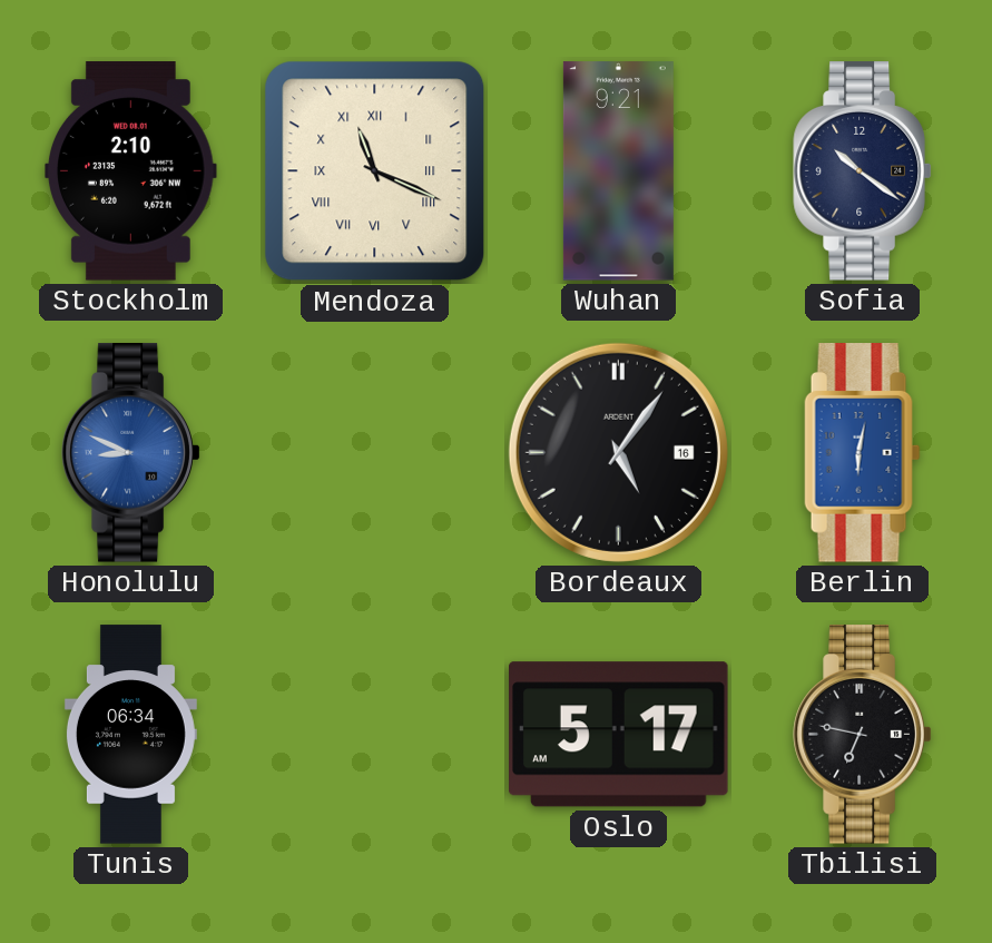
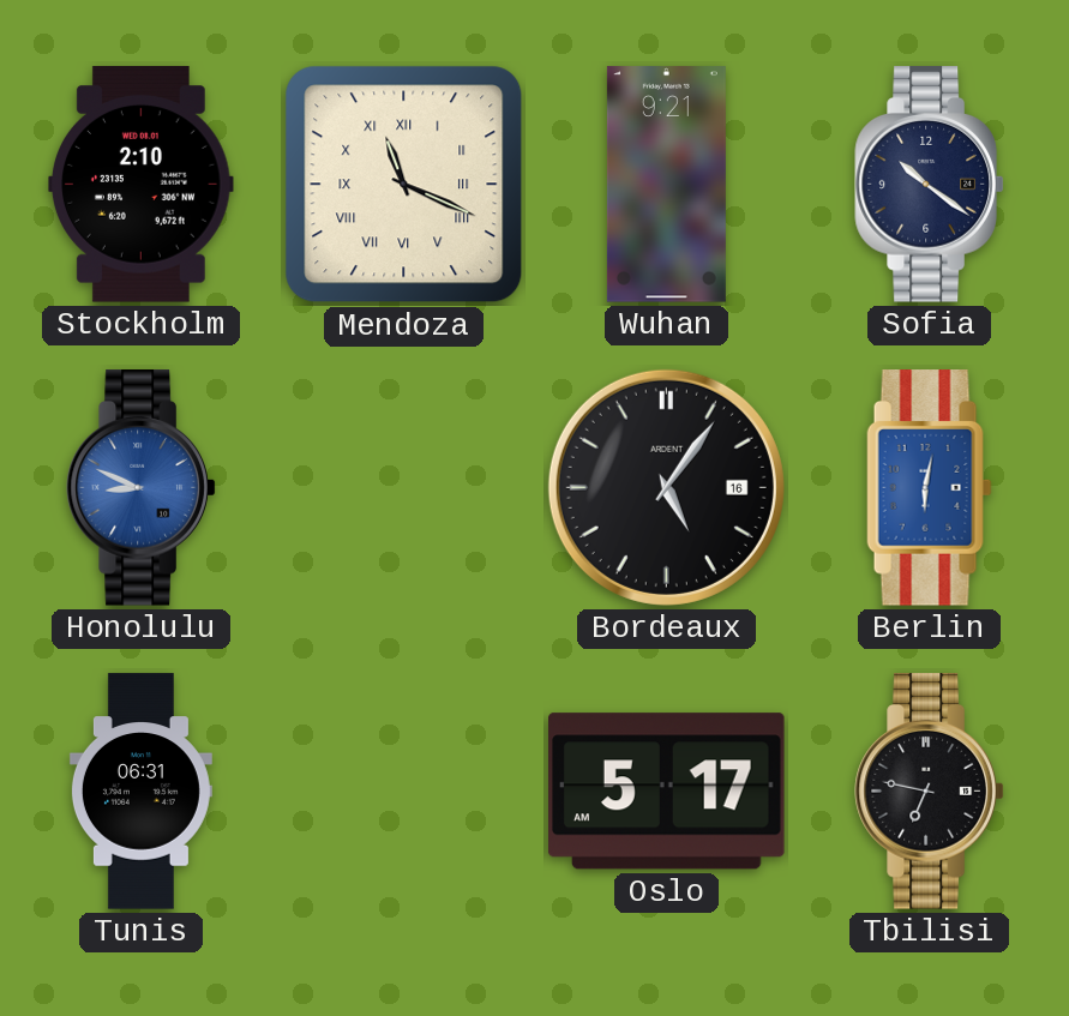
Tunis: 06:34 -> 06:31 (140, 792)
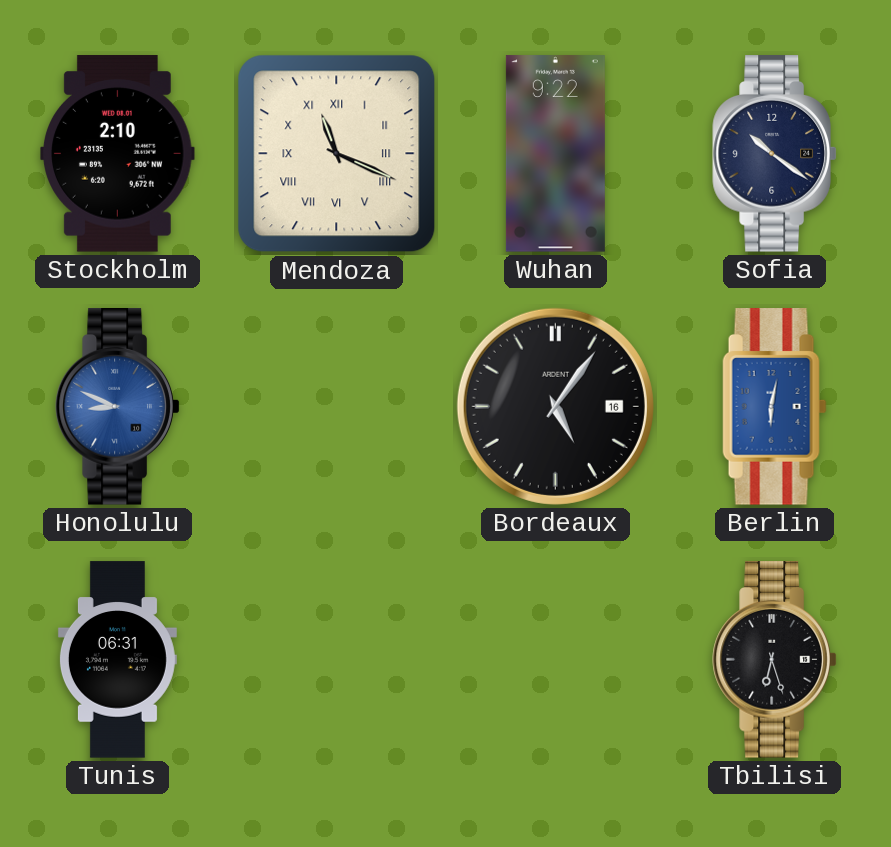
Wuhan: 9:21 -> 9:22 (555, 154)
Oslo: 5:17 -> none (667, 792)
Tbilisi: 6:47 -> 6:27 (775, 660)
